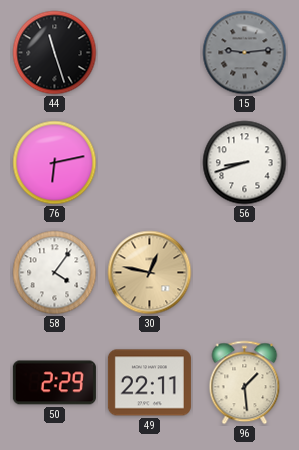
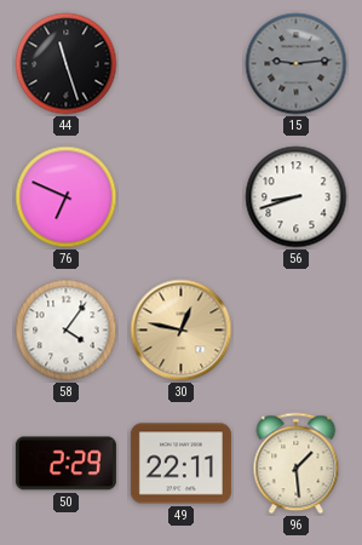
76: 6:13 -> 6:49 (67, 197)
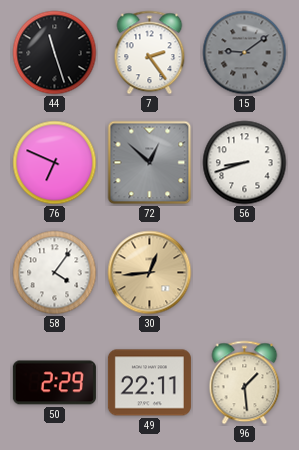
7: none -> 2:24 (150, 53)
15: 9:14 -> 9:09 (245, 53)
72: none -> 12:52 (150, 163)
30: 12:47 -> 12:44 (150, 273)
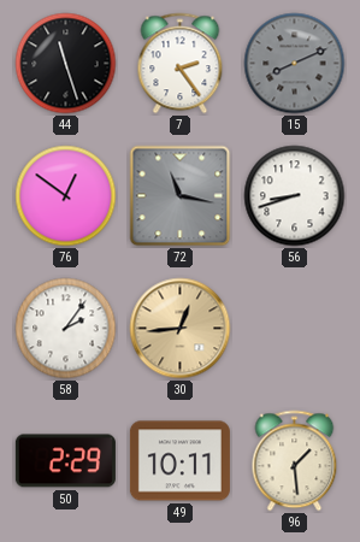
15: 9:09 -> 8:11 (295, 64)
76: 6:49 -> 12:51 (66, 196)
72: 12:52 -> 11:17 (181, 196)
58: 4:06 -> 2:06 (66, 329)
49: 22:11 -> 10:11 (179, 461)
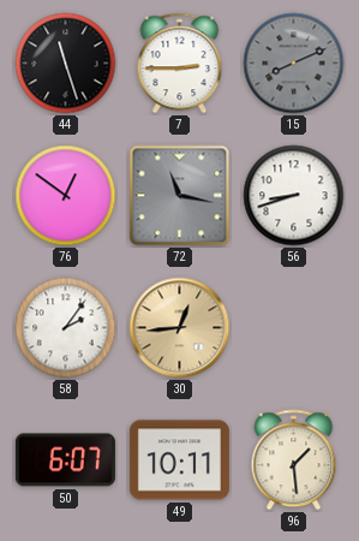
7: 2:24 -> 2:45 (180, 64)
50: 2:29 -> 6:07 (65, 460)
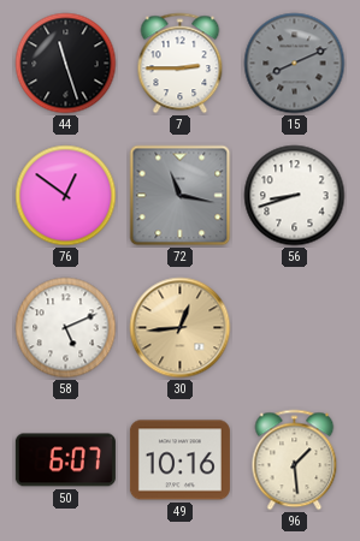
58: 2:06 -> 5:11 (66, 328)
49: 10:11 -> 10:16 (179, 460)
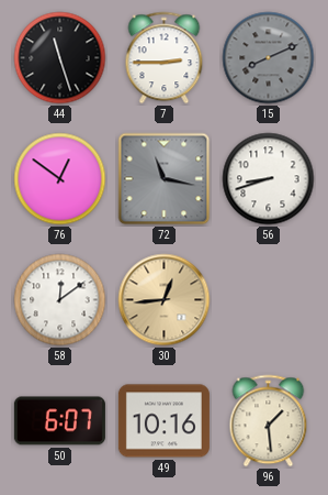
58: 5:11 -> 12:09 (60, 300)
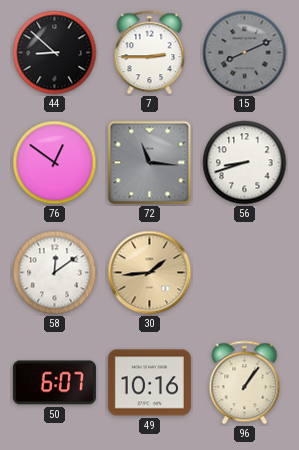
44: 11:27 -> 8:52 (55, 53)
72: 11:17 -> 11:16 (150, 163)
30: 12:44 -> 1:44 (150, 273)
96: 1:29 -> 1:06 (245, 383)
